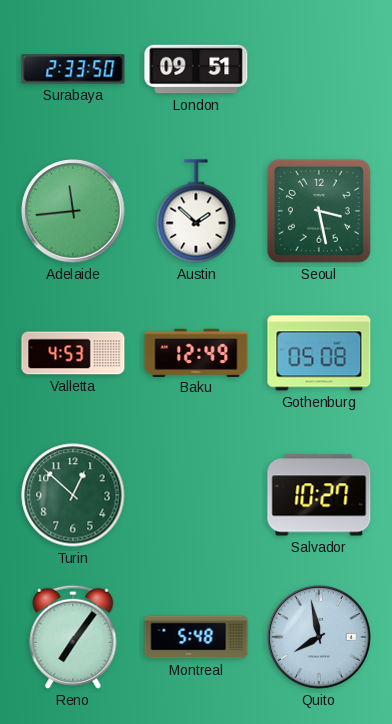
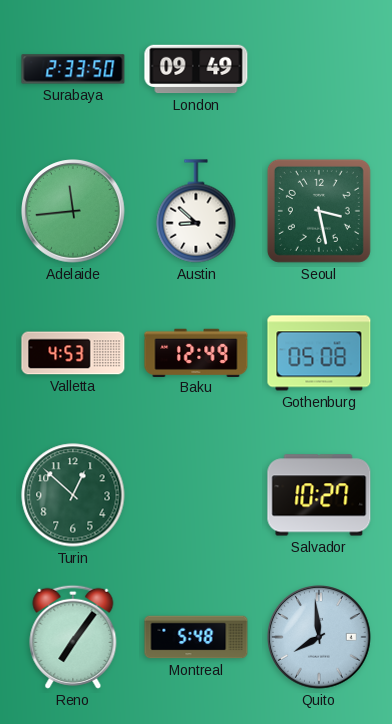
London: 09:51 -> 09:49 (196, 69)
Austin: 1:52 -> 8:52 (196, 211)
Quito: 7:58 -> 7:59 (319, 637)
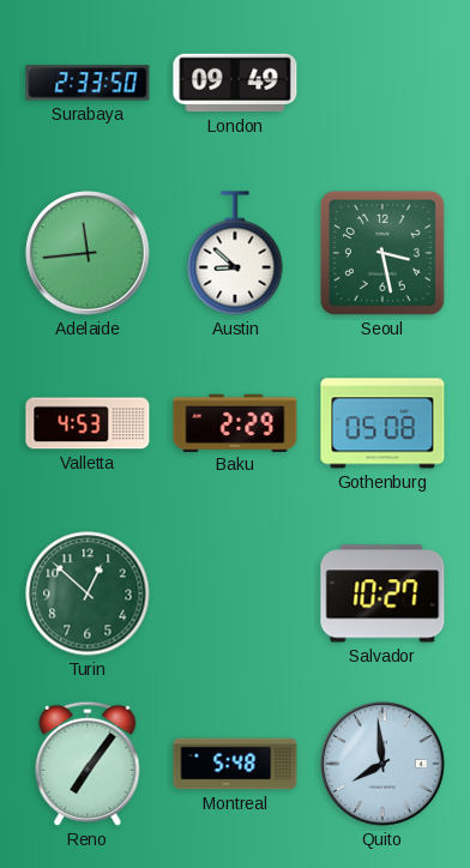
Baku: 12:49 -> 2:29 (235, 422)
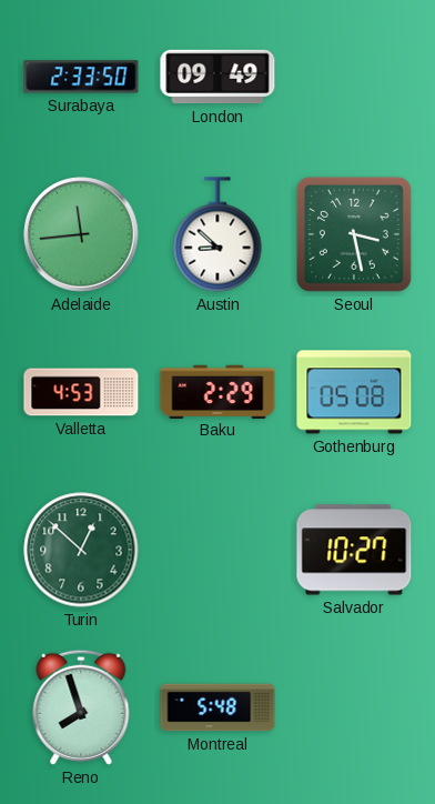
Reno: 7:06 -> 7:57 (81, 707)
Quito: 7:59 -> none (382, 764)
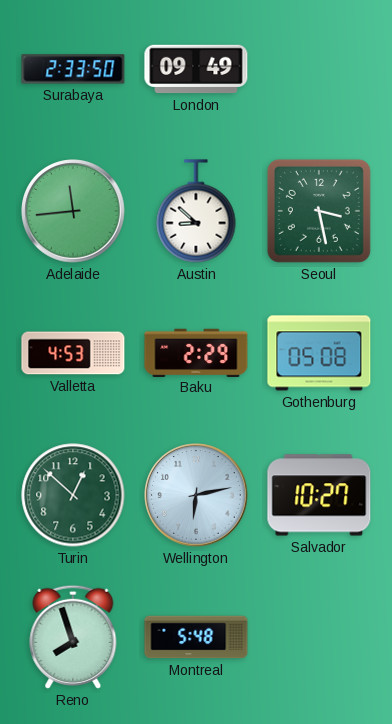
Wellington: none -> 6:13 (196, 495)
